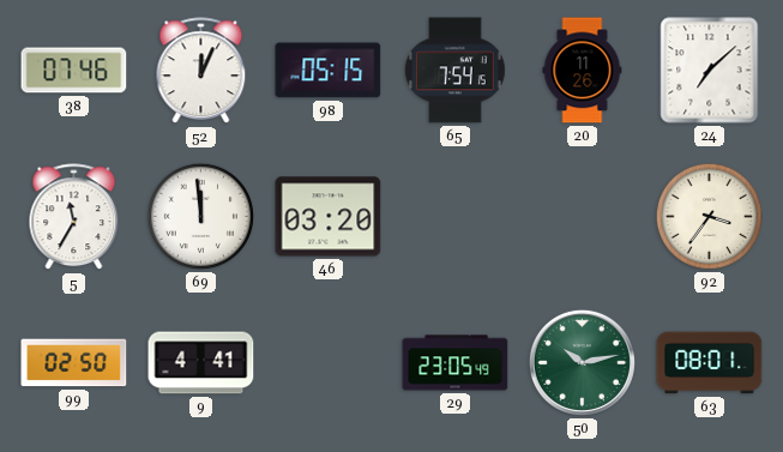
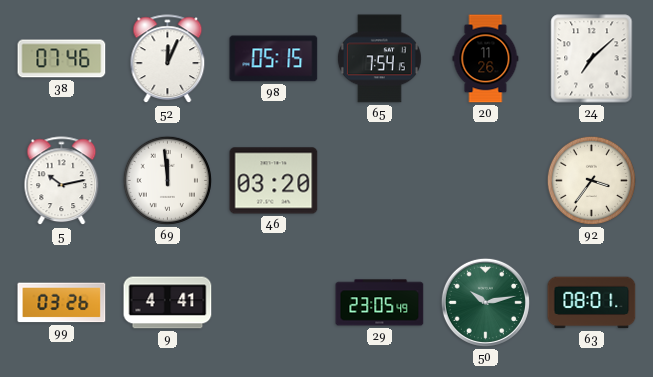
5: 11:35 -> 10:13 (62, 181)
99: 02:50 -> 03:26 (62, 303)
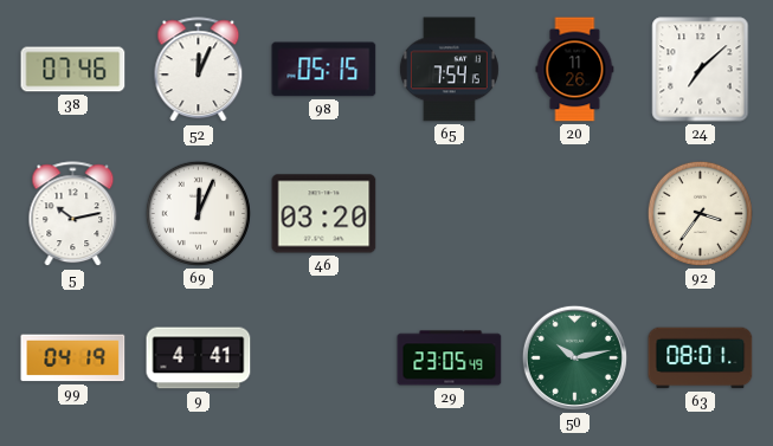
69: 11:59 -> 12:04 (198, 213)
99: 03:26 -> 04:19 (73, 358)
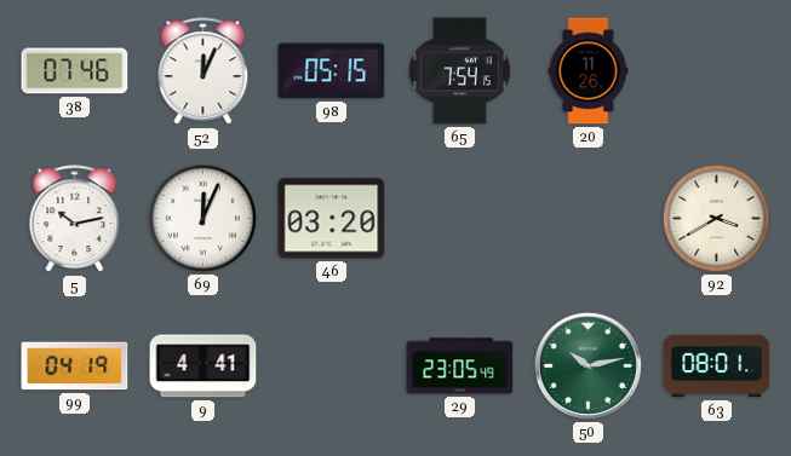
24: 7:08 -> none (701, 70)
92: 3:36 -> 3:40 (716, 218)
